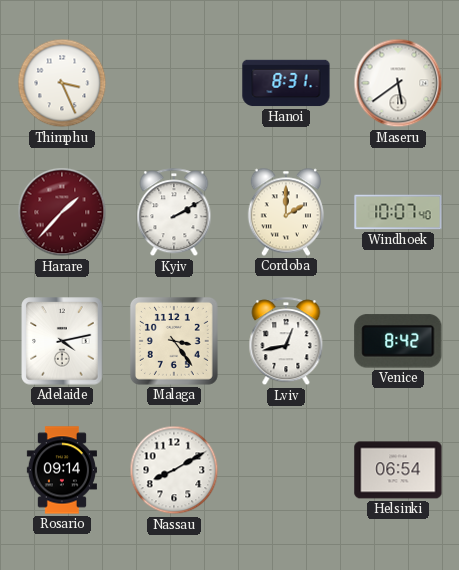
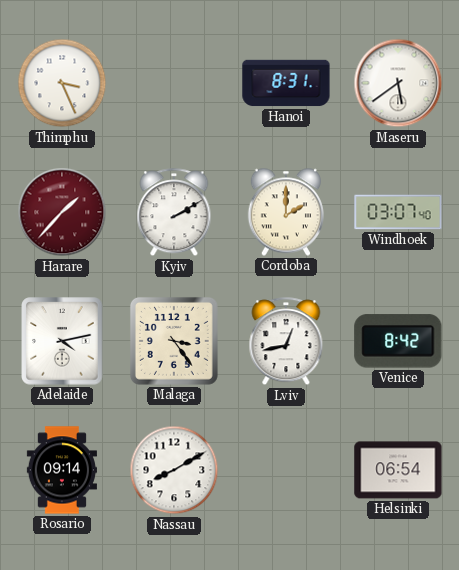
Windhoek: 10:07 -> 03:07 (398, 212)
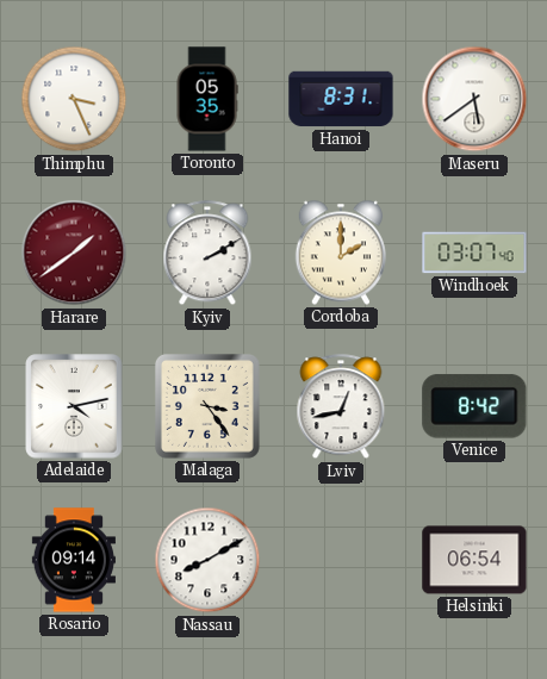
Toronto: none -> 05:35 (207, 99)
Harare: 1:37 -> 1:39 (74, 253)
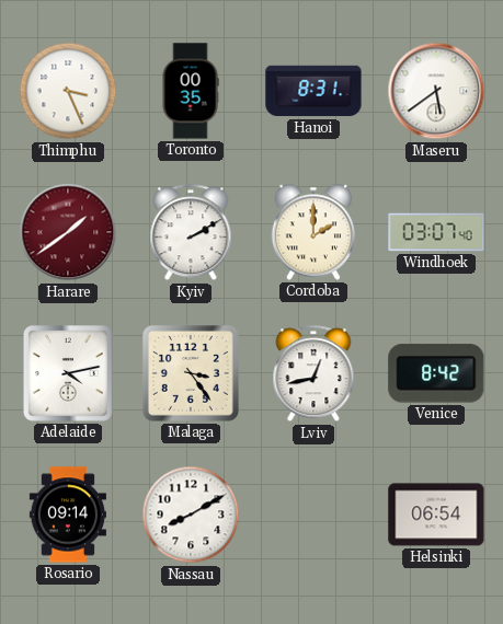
Toronto: 05:35 -> 00:35 (191, 91)
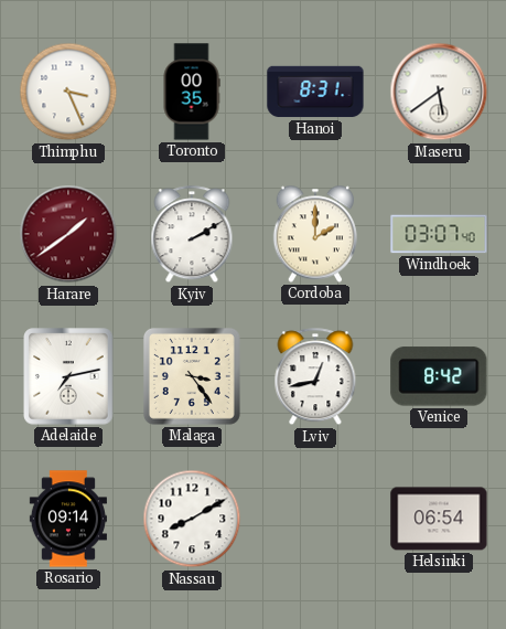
Adelaide: 4:13 -> 7:13 (68, 376)
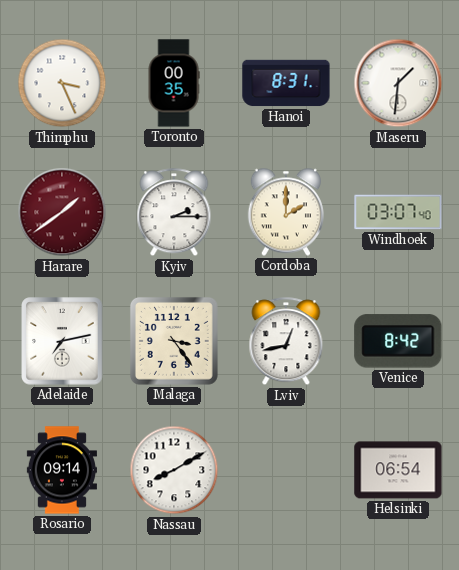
Maseru: 5:39 -> 1:31 (398, 83)
Kyiv: 2:10 -> 2:15 (174, 213)
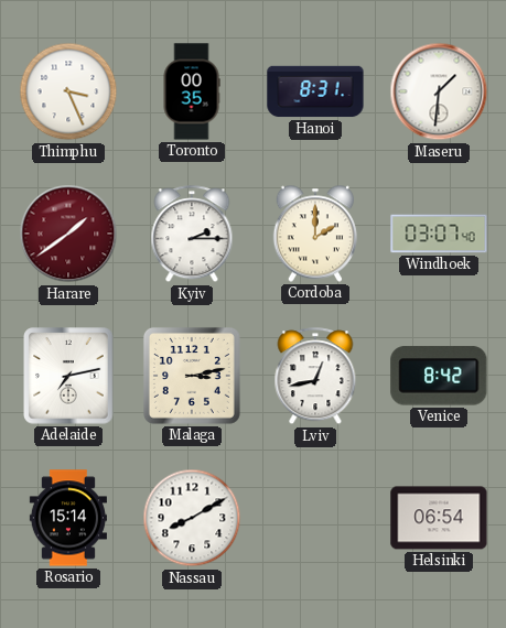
Malaga: 3:24 -> 3:13 (192, 376)
Rosario: 09:14 -> 15:14 (68, 518)
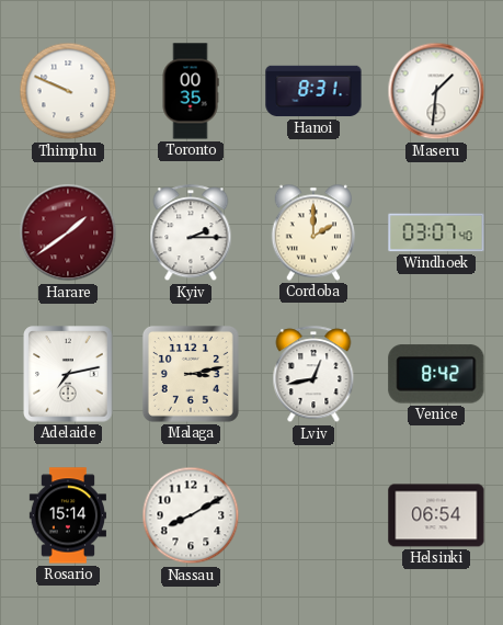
Thimphu: 3:26 -> 9:49 (68, 91)
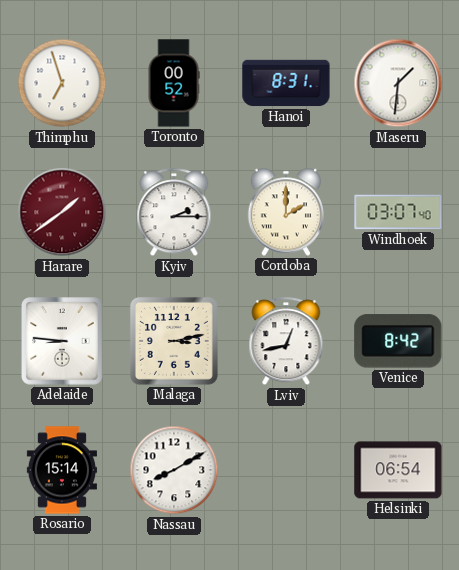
Thimphu: 9:49 -> 6:57 (62, 83)
Toronto: 00:35 -> 00:52 (174, 83)
Adelaide: 7:13 -> 8:46 (62, 341)
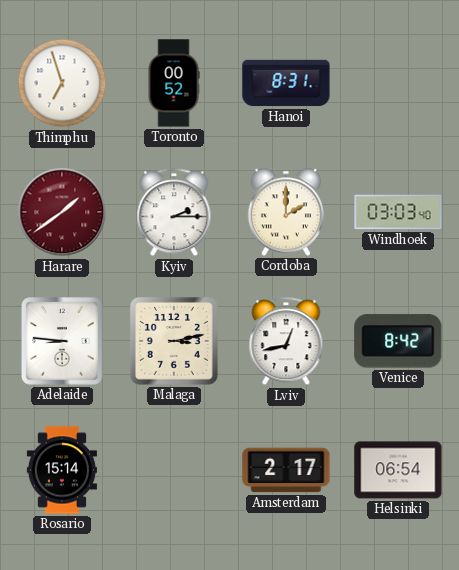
Maseru: 1:31 -> none (398, 83)
Windhoek: 03:07 -> 03:03 (398, 212)
Nassau: 8:10 -> none (174, 470)
Amsterdam: none -> 2:17 (286, 470)
